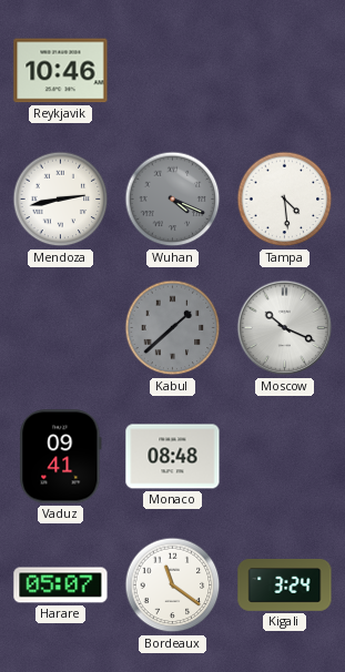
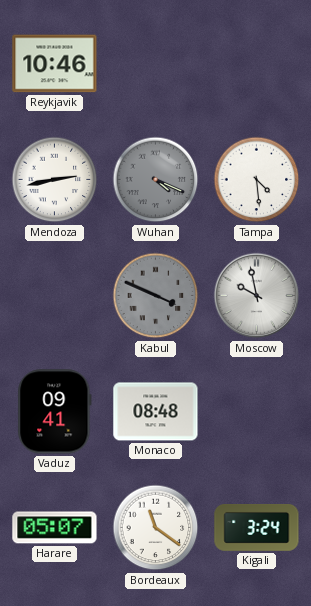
Kabul: 1:38 -> 3:49 (156, 296)
Moscow: 10:19 -> 9:58 (257, 296)
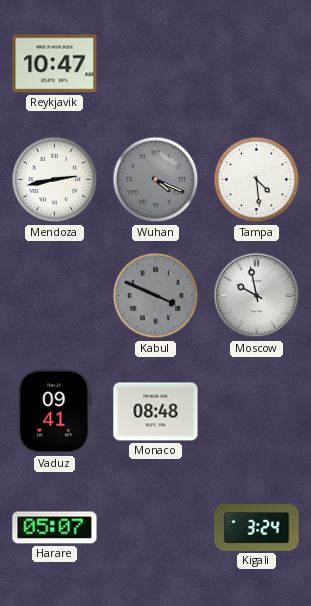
Reykjavik: 10:46 -> 10:47 (55, 64)
Bordeaux: 11:21 -> none (156, 528)
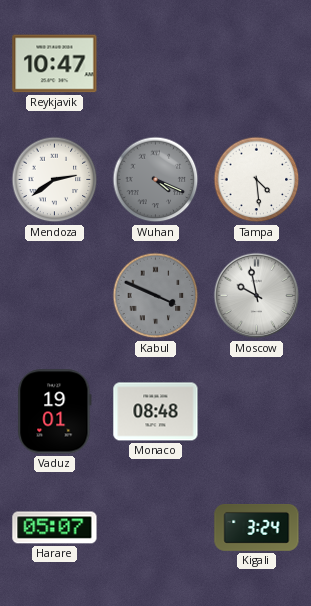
Mendoza: 2:43 -> 2:39 (55, 180)
Vaduz: 09:41 -> 19:01 (55, 412)
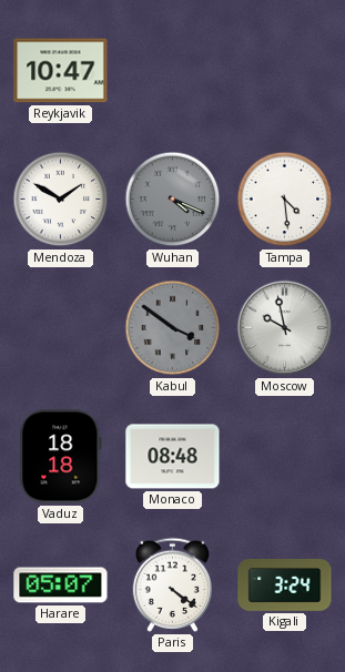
Mendoza: 2:39 -> 1:50 (61, 200)
Kabul: 3:49 -> 3:51 (173, 328)
Vaduz: 19:01 -> 18:18 (61, 457)
Paris: none -> 4:21 (172, 584)
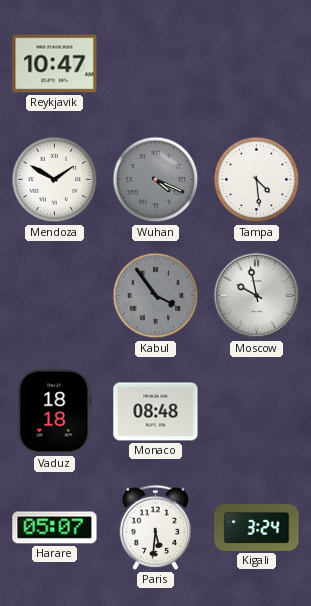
Kabul: 3:51 -> 3:54 (156, 296)
Paris: 4:21 -> 5:31 (155, 527)
